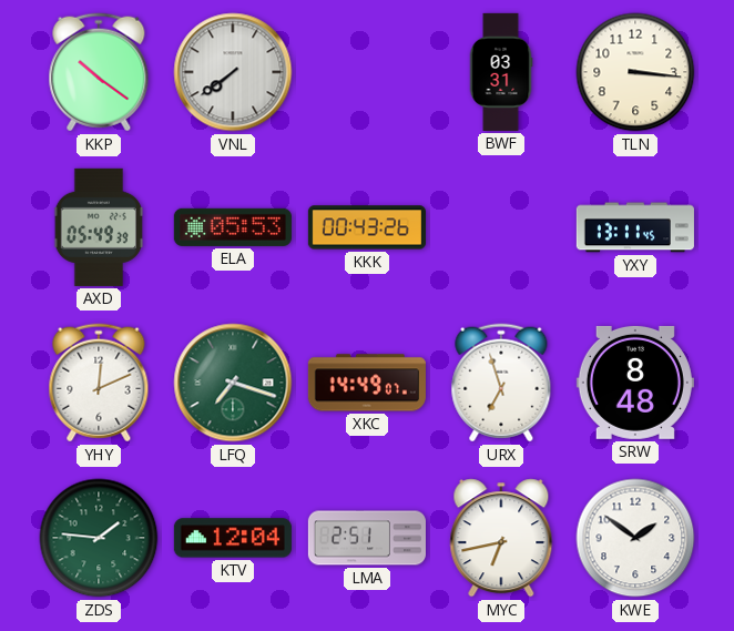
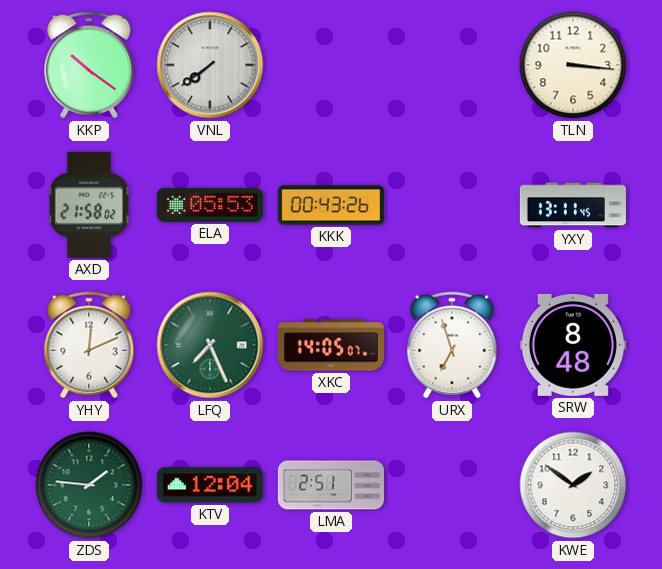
BWF: 03:31 -> none (501, 72)
AXD: 05:49 -> 21:58 (89, 205)
LFQ: 7:18 -> 7:26 (210, 345)
XKC: 14:49 -> 14:05 (331, 345)
MYC: 6:43 -> none (501, 538)
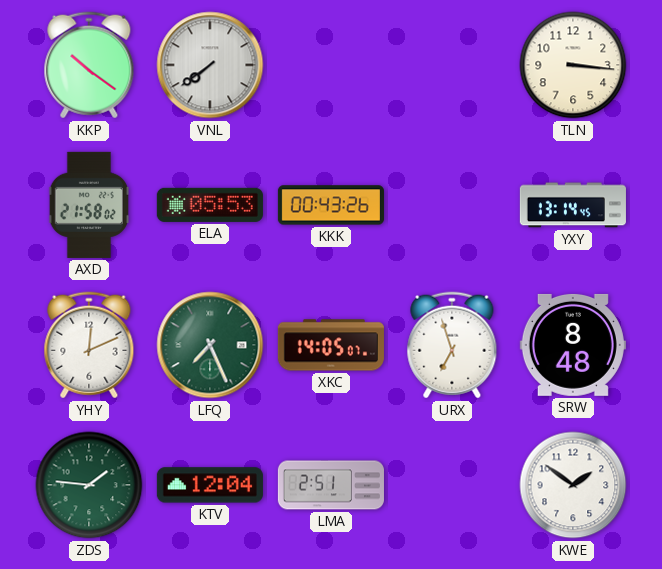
YXY: 13:11 -> 13:14 (573, 205)
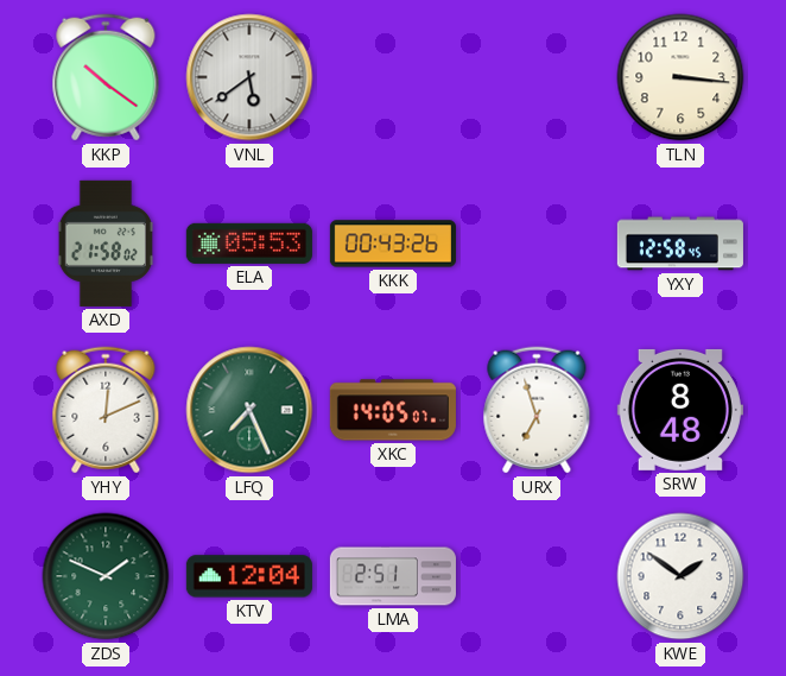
VNL: 7:39 -> 5:39 (249, 77)
YXY: 13:14 -> 12:58 (680, 244)
ZDS: 1:46 -> 1:49 (106, 576)
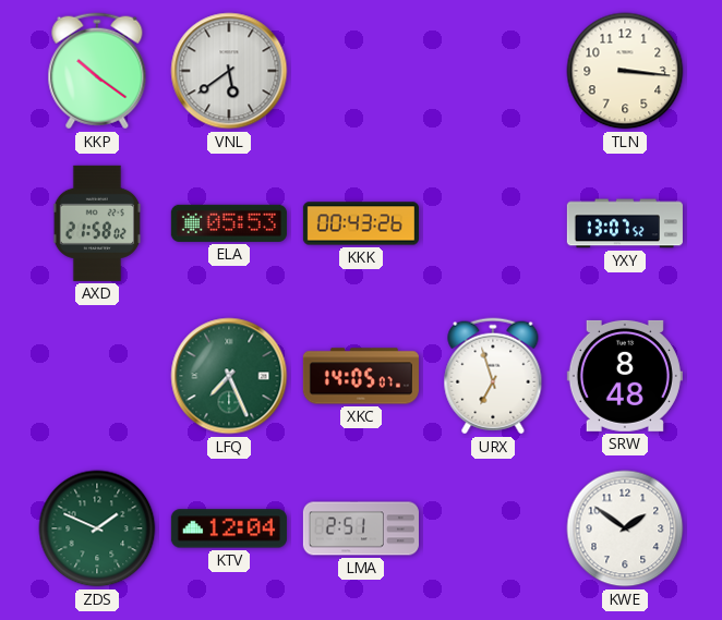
YXY: 12:58 -> 13:07 (625, 223)
YHY: 12:11 -> none (106, 410)
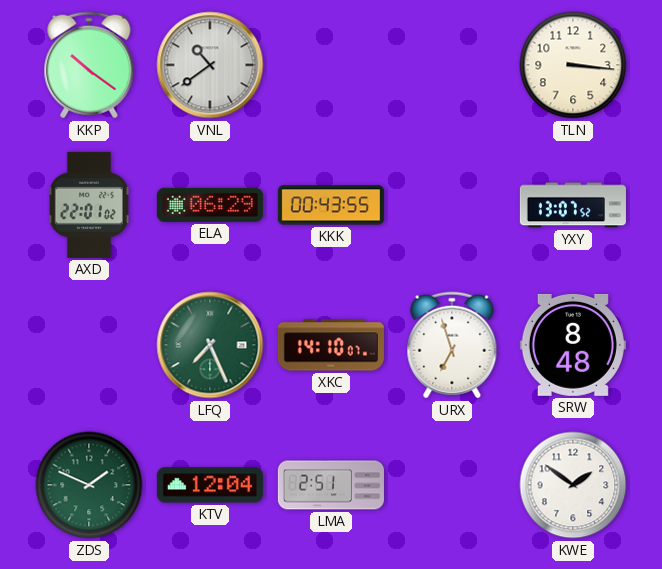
VNL: 5:39 -> 10:39 (210, 65)
AXD: 21:58 -> 22:01 (89, 205)
ELA: 05:53 -> 06:29 (210, 205)
KKK: 00:43:26 -> 00:43:55 (331, 205)
XKC: 14:05 -> 14:10 (331, 345)
